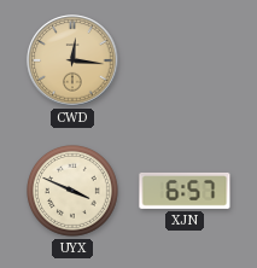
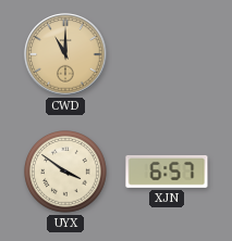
CWD: 12:16 -> 11:00 (65, 54)
UYX: 3:49 -> 3:51 (66, 173)
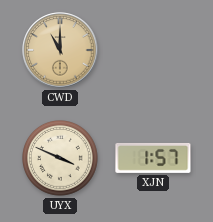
UYX: 3:51 -> 3:49 (61, 159)
XJN: 6:57 -> 1:57 (153, 158)
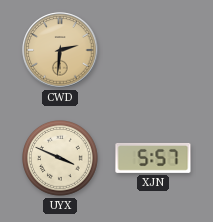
CWD: 11:00 -> 2:31 (60, 50)
XJN: 1:57 -> 5:57 (153, 158)
